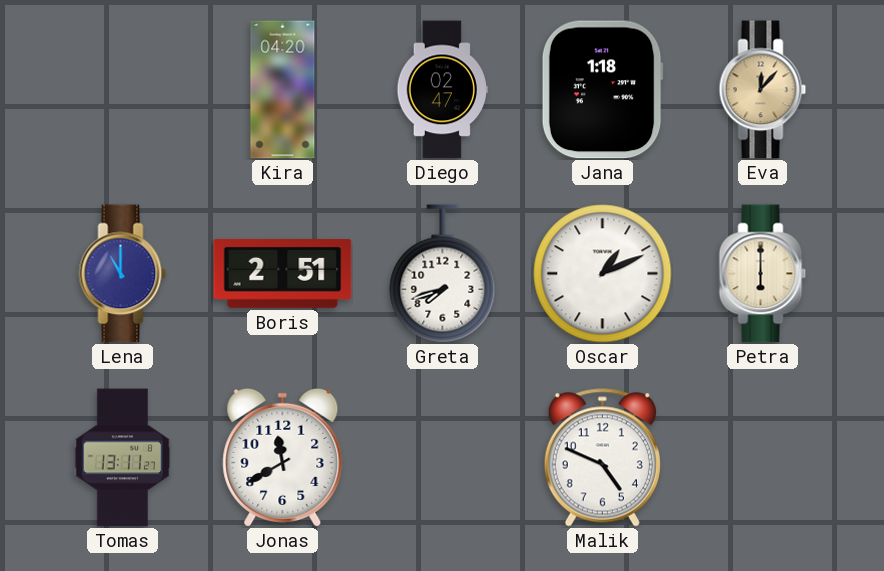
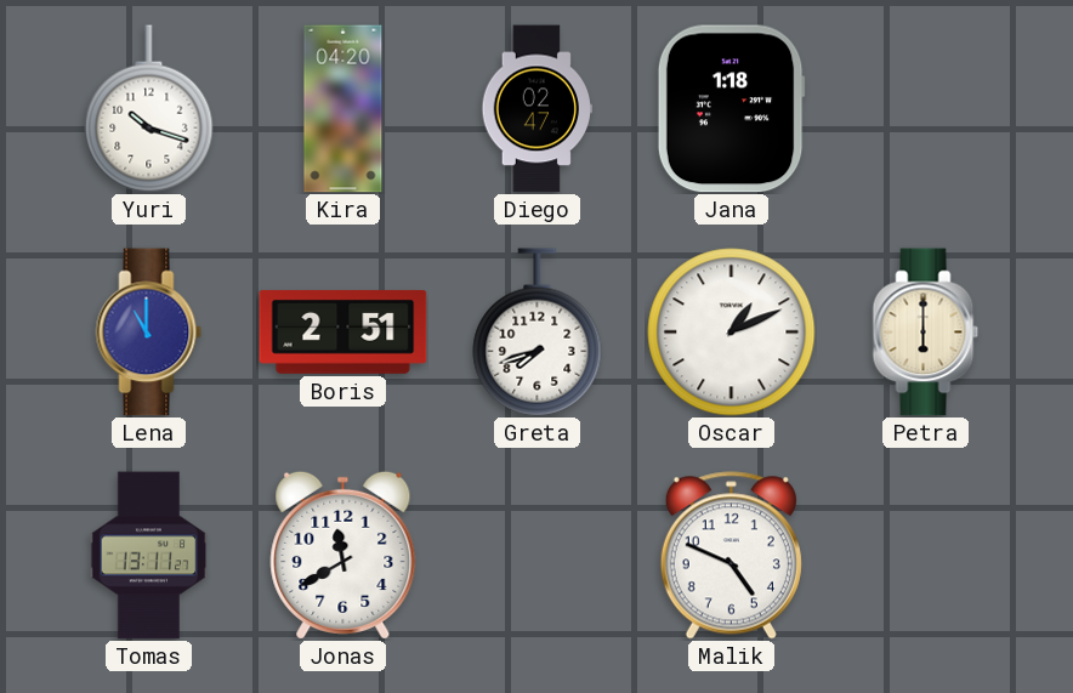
Yuri: none -> 10:18 (149, 109)
Eva: 12:07 -> none (763, 90)
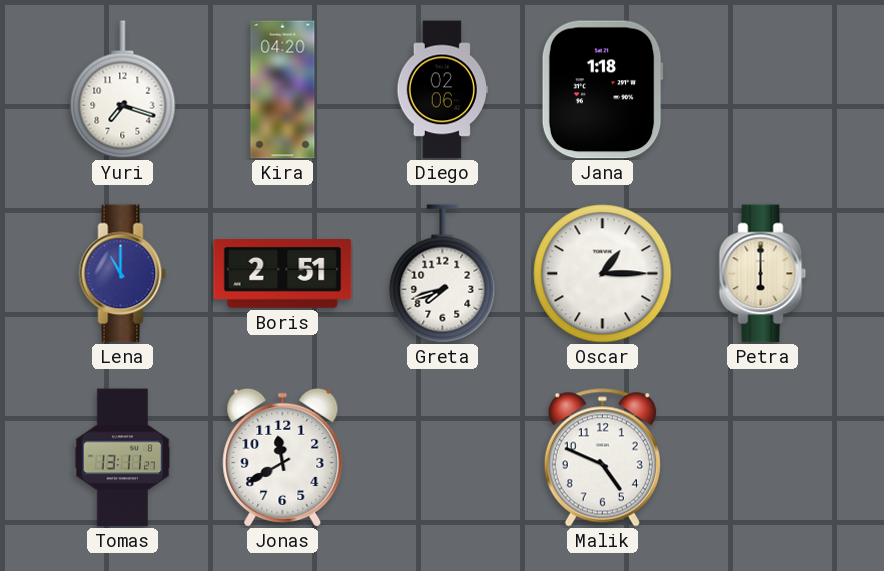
Yuri: 10:18 -> 7:18 (123, 90)
Diego: 02:47 -> 02:06 (442, 90)
Oscar: 1:11 -> 1:15 (603, 274)
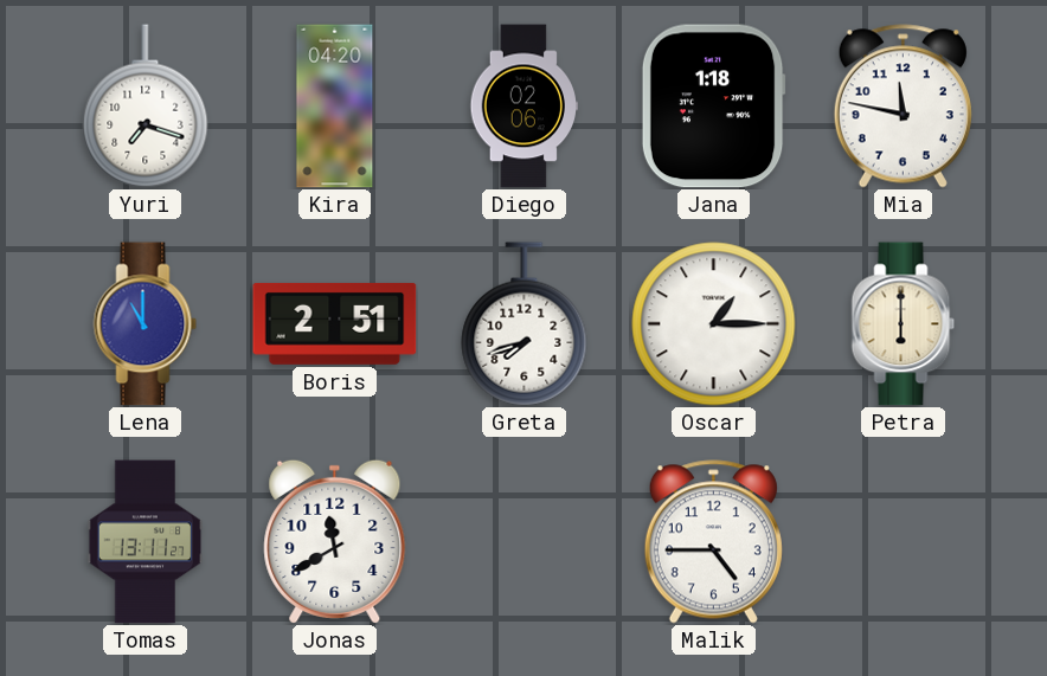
Mia: none -> 11:47 (903, 107)
Malik: 4:49 -> 4:45 (713, 542)
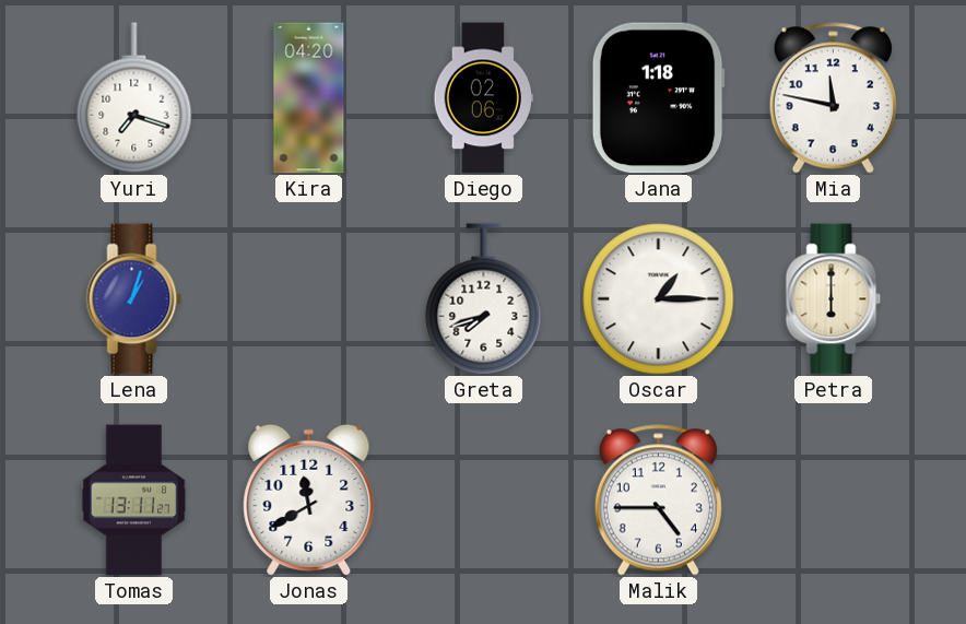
Lena: 11:00 -> 1:03 (134, 299)
Boris: 2:51 -> none (335, 323)
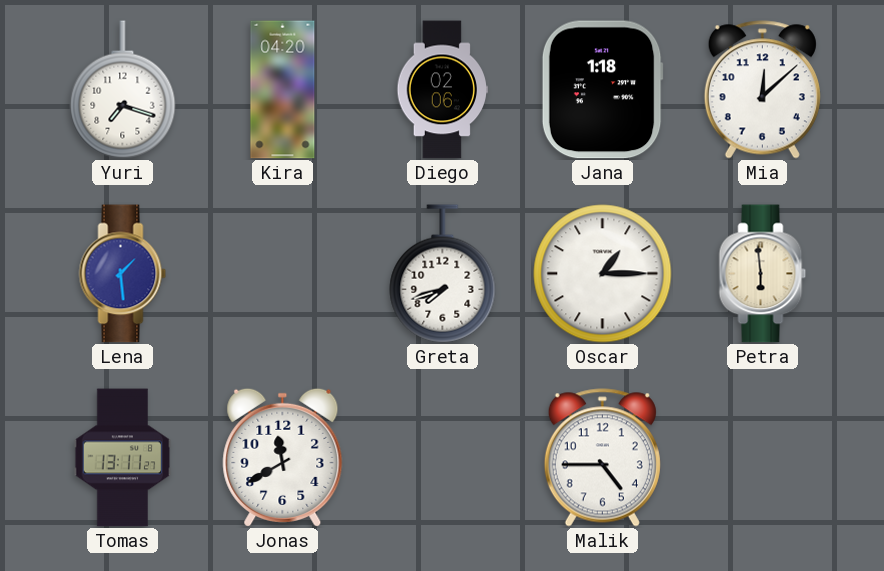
Mia: 11:47 -> 12:08 (762, 90)
Lena: 1:03 -> 1:29 (123, 274)
Petra: 6:00 -> 5:59 (763, 274)
